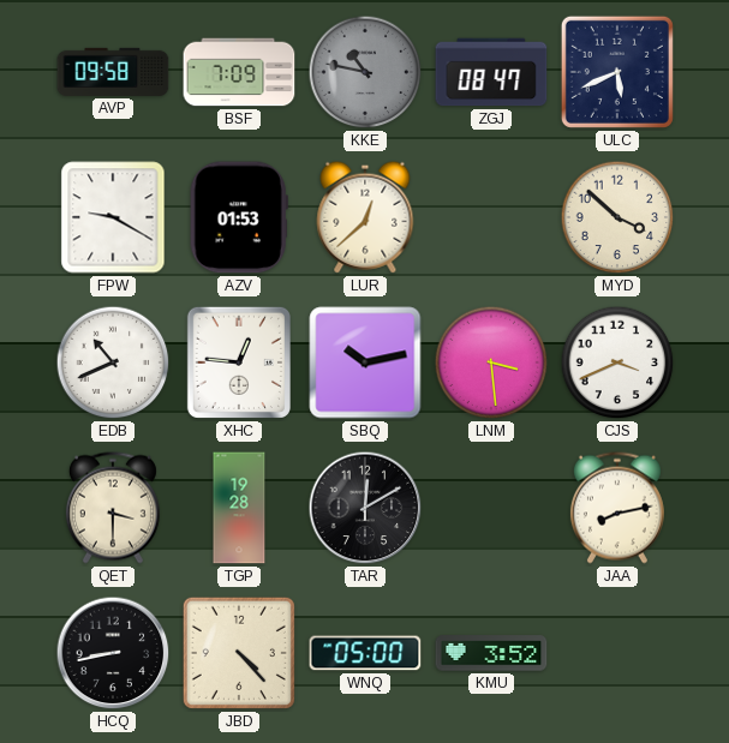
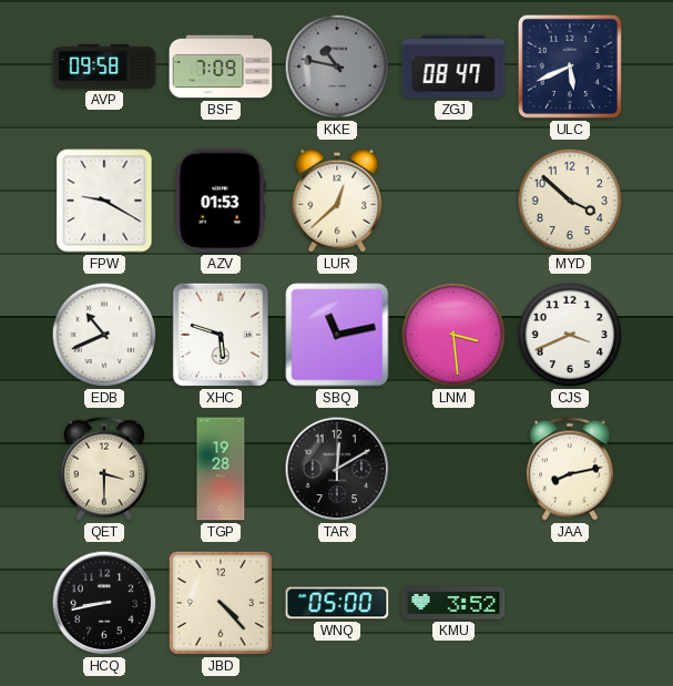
XHC: 12:46 -> 5:48 (221, 335)
SBQ: 10:13 -> 11:13 (337, 335)
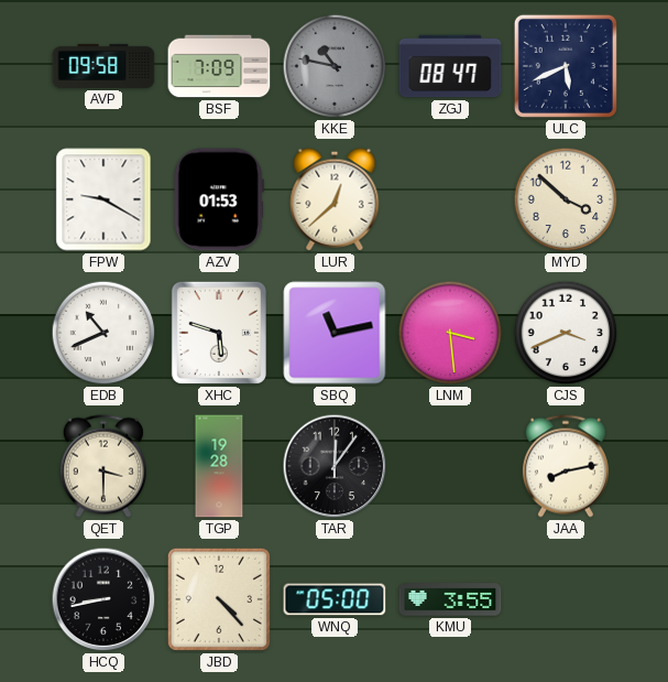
TAR: 12:10 -> 12:06 (335, 466)
KMU: 3:52 -> 3:55 (450, 599)
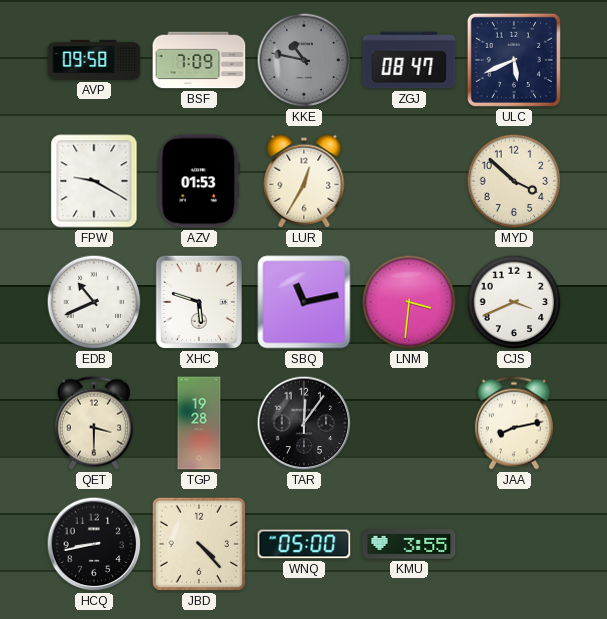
LUR: 12:38 -> 12:35 (304, 181)
LNM: 3:29 -> 3:31 (409, 302)
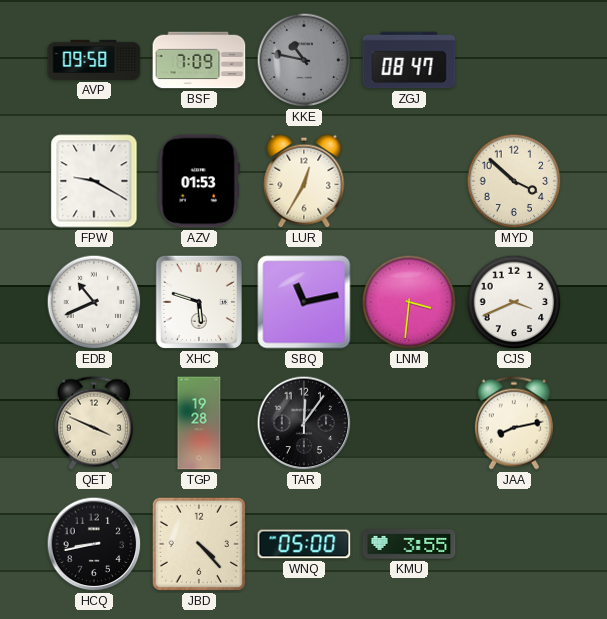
ULC: 5:41 -> none (514, 60)
QET: 3:30 -> 3:49 (94, 423)
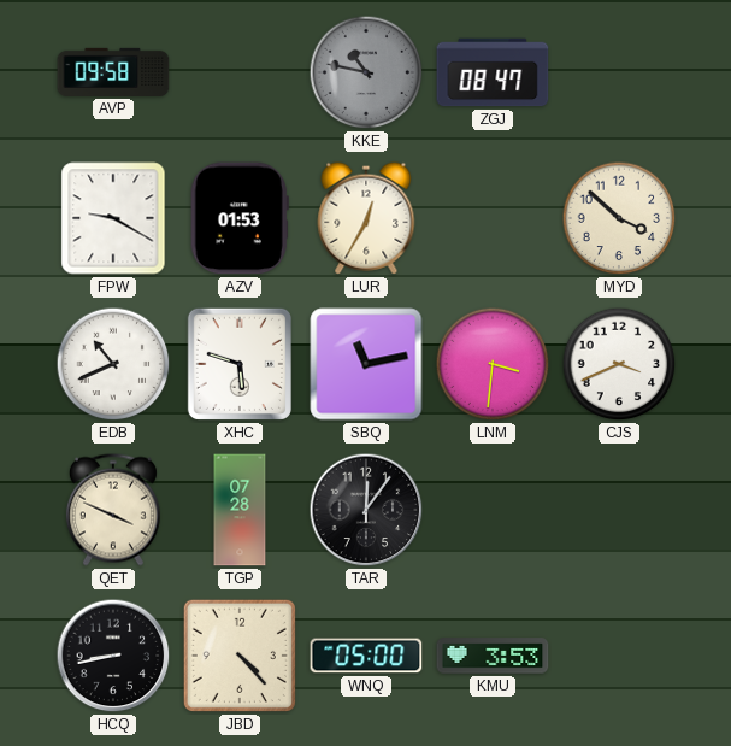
BSF: 7:09 -> none (199, 60)
TGP: 19:28 -> 07:28 (240, 510)
JAA: 8:13 -> none (514, 423)
KMU: 3:55 -> 3:53 (493, 656)
